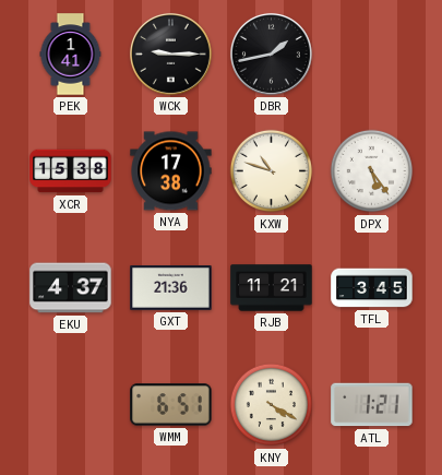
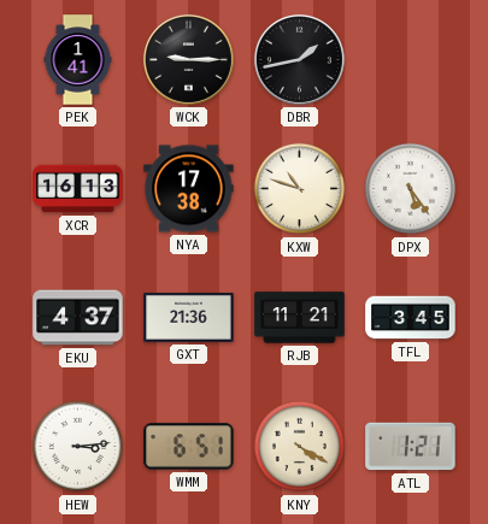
XCR: 15:38 -> 16:13 (78, 189)
HEW: none -> 3:14 (78, 447)
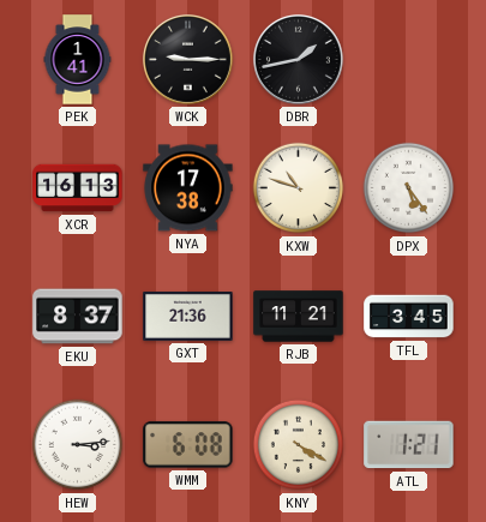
EKU: 4:37 -> 8:37 (78, 317)
WMM: 6:51 -> 6:08 (188, 445)
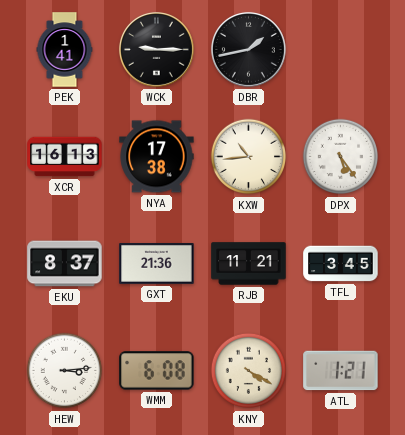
KXW: 10:48 -> 10:44 (249, 157)
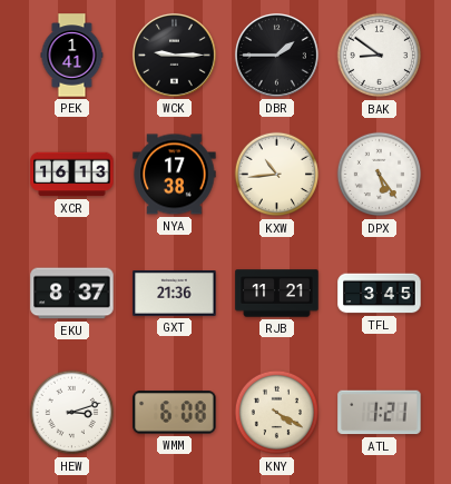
DBR: 1:43 -> 1:45 (276, 55)
BAK: none -> 8:51 (380, 56)
HEW: 3:14 -> 3:12 (72, 413)
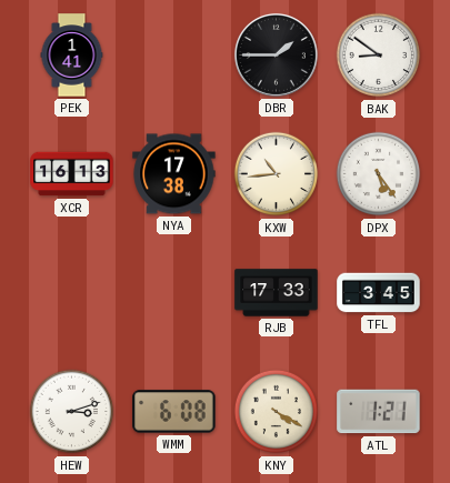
WCK: 9:15 -> none (174, 55)
EKU: 8:37 -> none (72, 294)
GXT: 21:36 -> none (175, 294)
RJB: 11:21 -> 17:33 (277, 293)
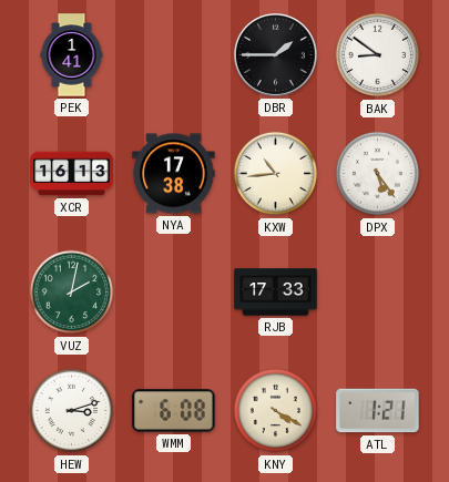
VUZ: none -> 2:02 (72, 293)
TFL: 3:45 -> none (379, 293)
